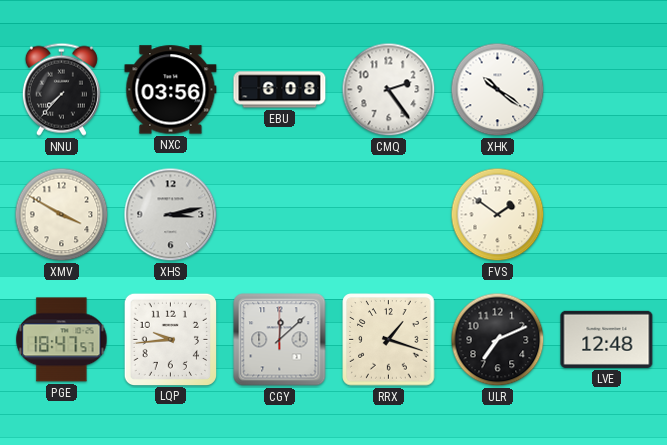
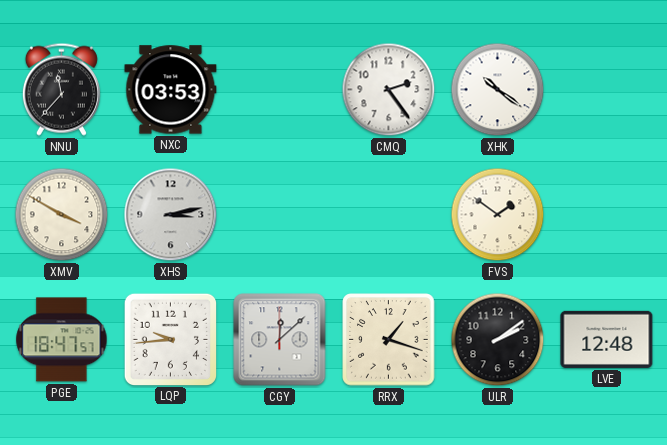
NNU: 7:37 -> 11:37 (61, 89)
NXC: 03:56 -> 03:53 (171, 90)
EBU: 6:08 -> none (280, 90)
ULR: 7:11 -> 2:09 (498, 340)
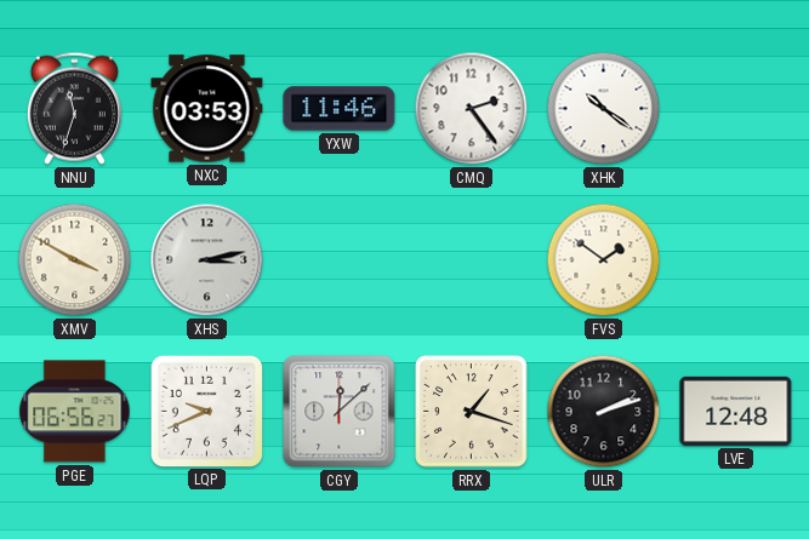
NNU: 11:37 -> 11:33 (74, 108)
YXW: none -> 11:46 (340, 109)
PGE: 18:47 -> 06:56 (75, 412)
LQP: 9:44 -> 9:41 (206, 411)
ULR: 2:09 -> 2:12 (604, 412)
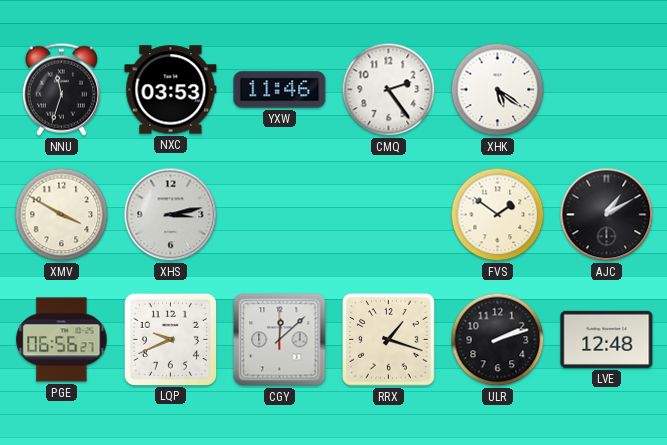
XHK: 10:21 -> 5:21 (498, 90)
AJC: none -> 1:10 (607, 215)
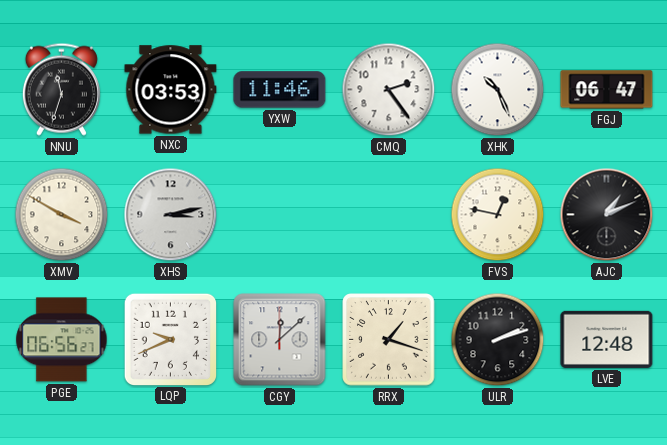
XHK: 5:21 -> 10:26 (498, 90)
FGJ: none -> 06:47 (607, 90)
FVS: 1:51 -> 12:47 (498, 215)
AJC: 1:10 -> 1:11 (607, 215)
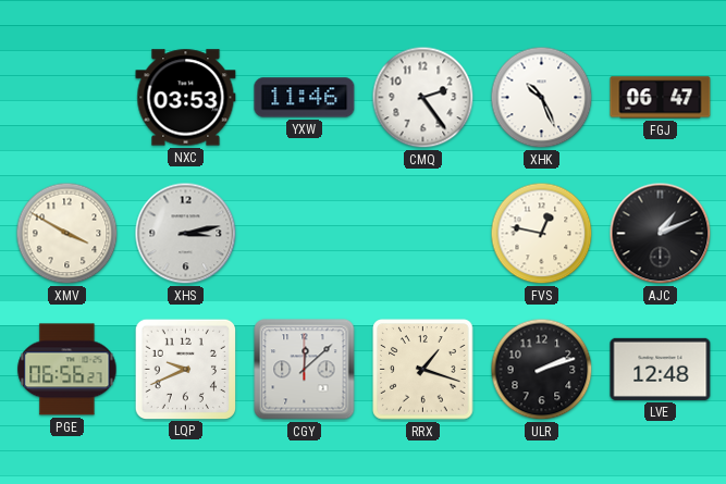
NNU: 11:33 -> none (61, 89)
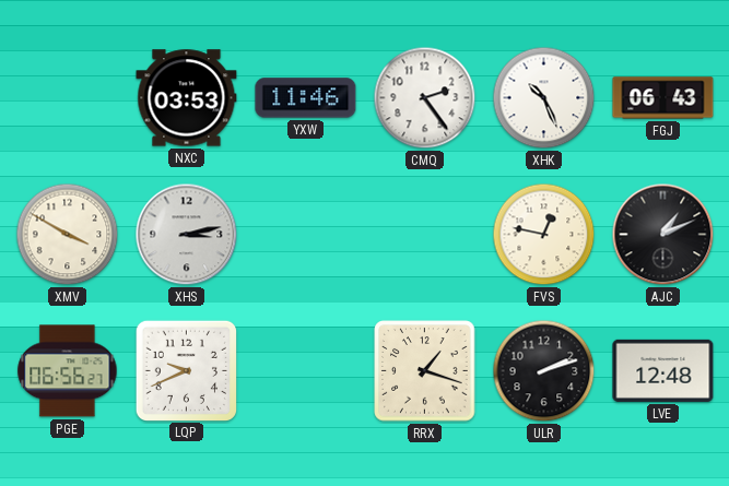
FGJ: 06:47 -> 06:43 (663, 98)
CGY: 12:08 -> none (305, 370)
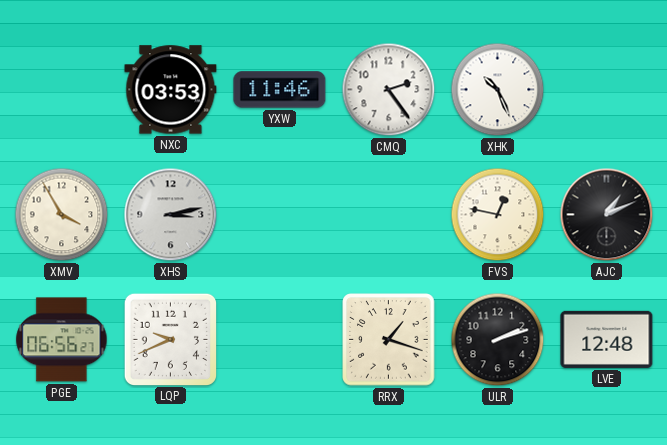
FGJ: 06:43 -> none (663, 98)
XMV: 3:50 -> 3:55 (62, 215)
